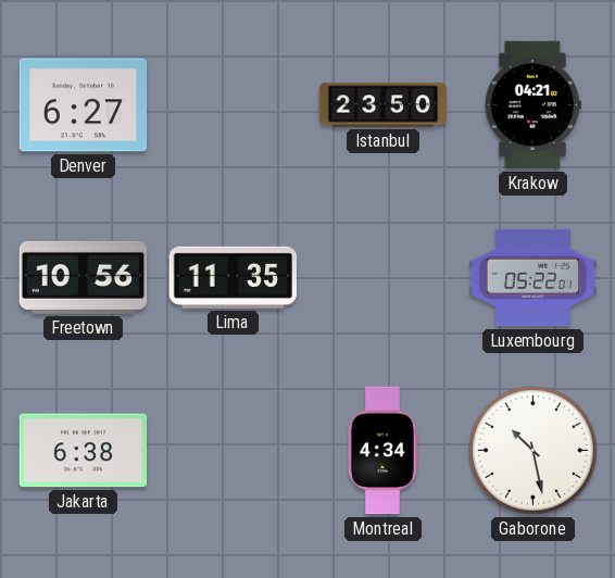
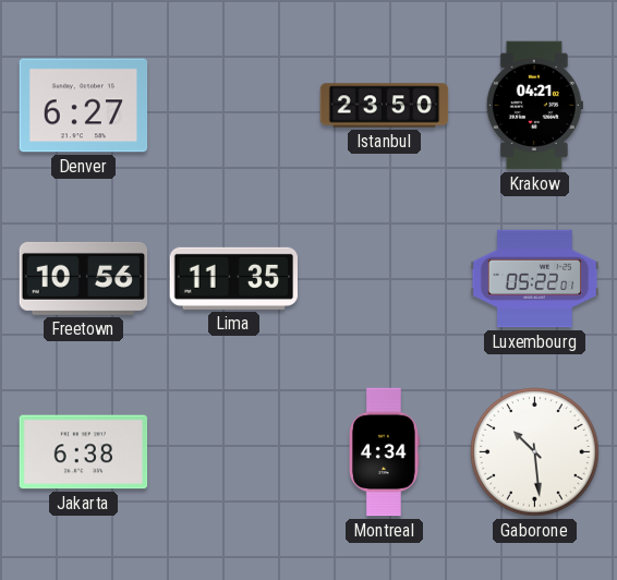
Gaborone: 10:28 -> 10:29 (535, 452)
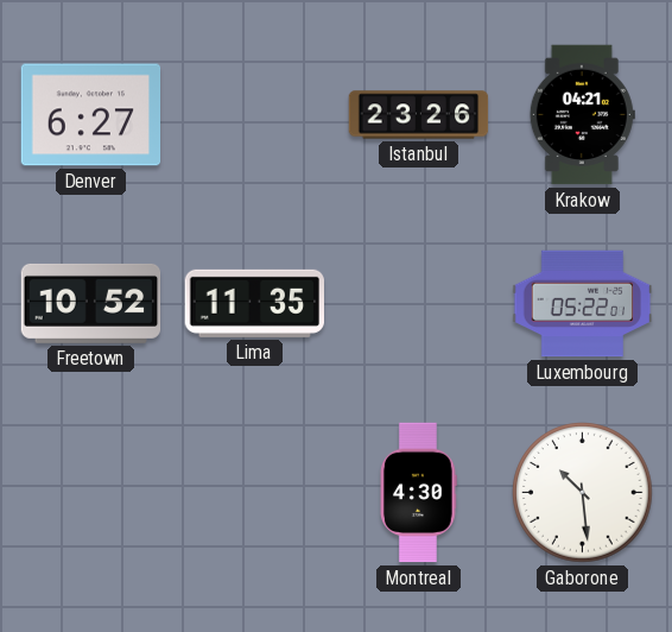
Istanbul: 23:50 -> 23:26 (419, 115)
Freetown: 10:56 -> 10:52 (91, 303)
Jakarta: 6:38 -> none (84, 452)
Montreal: 4:34 -> 4:30 (419, 493)
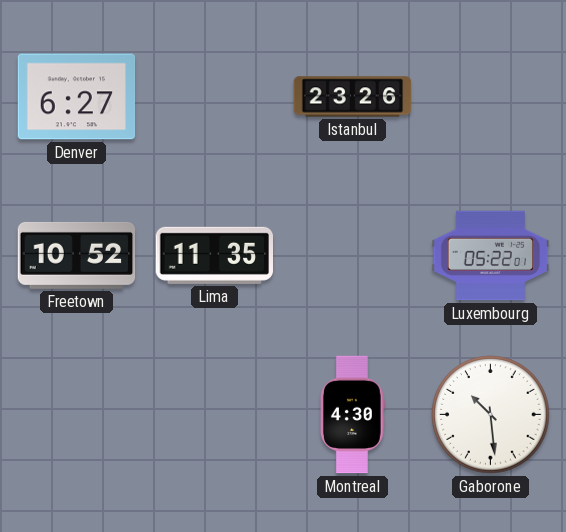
Krakow: 04:21 -> none (582, 115)
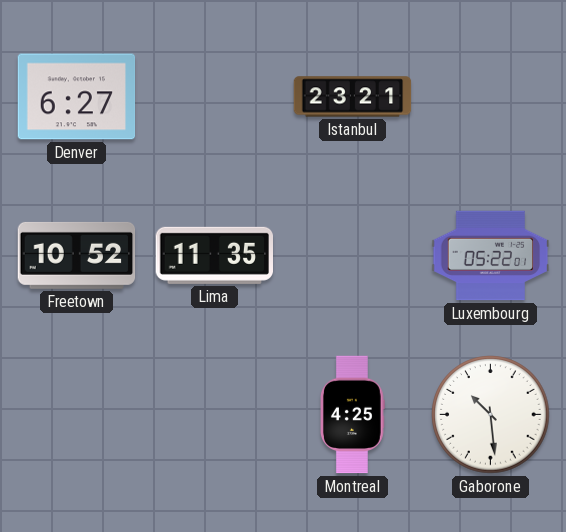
Istanbul: 23:26 -> 23:21 (353, 97)
Montreal: 4:30 -> 4:25 (353, 415)
